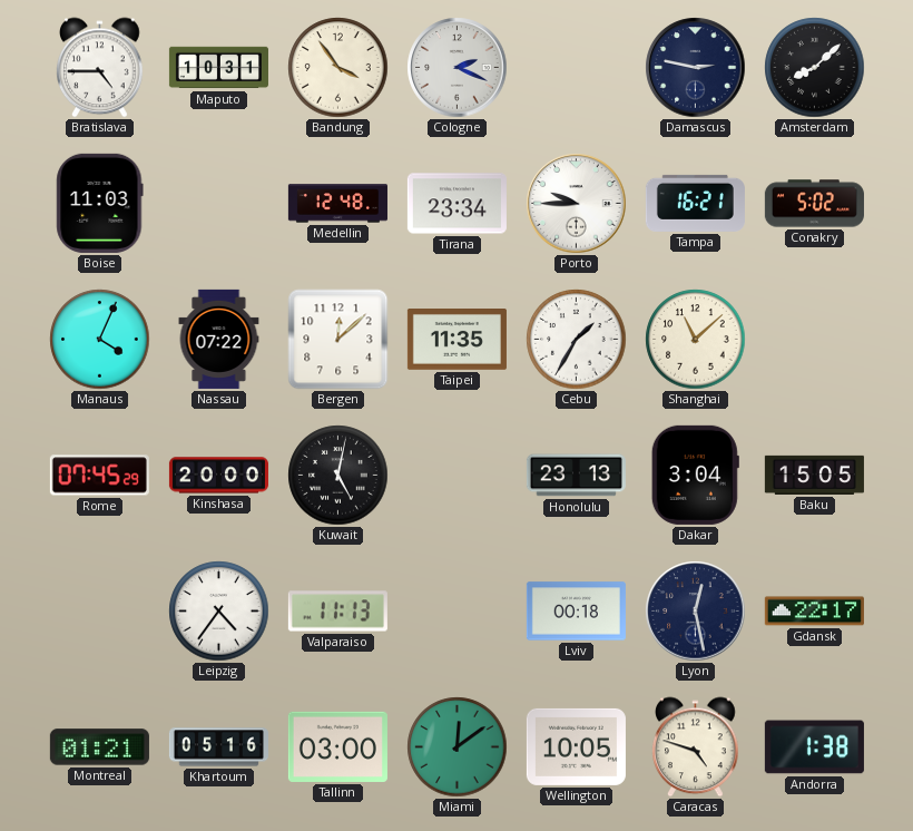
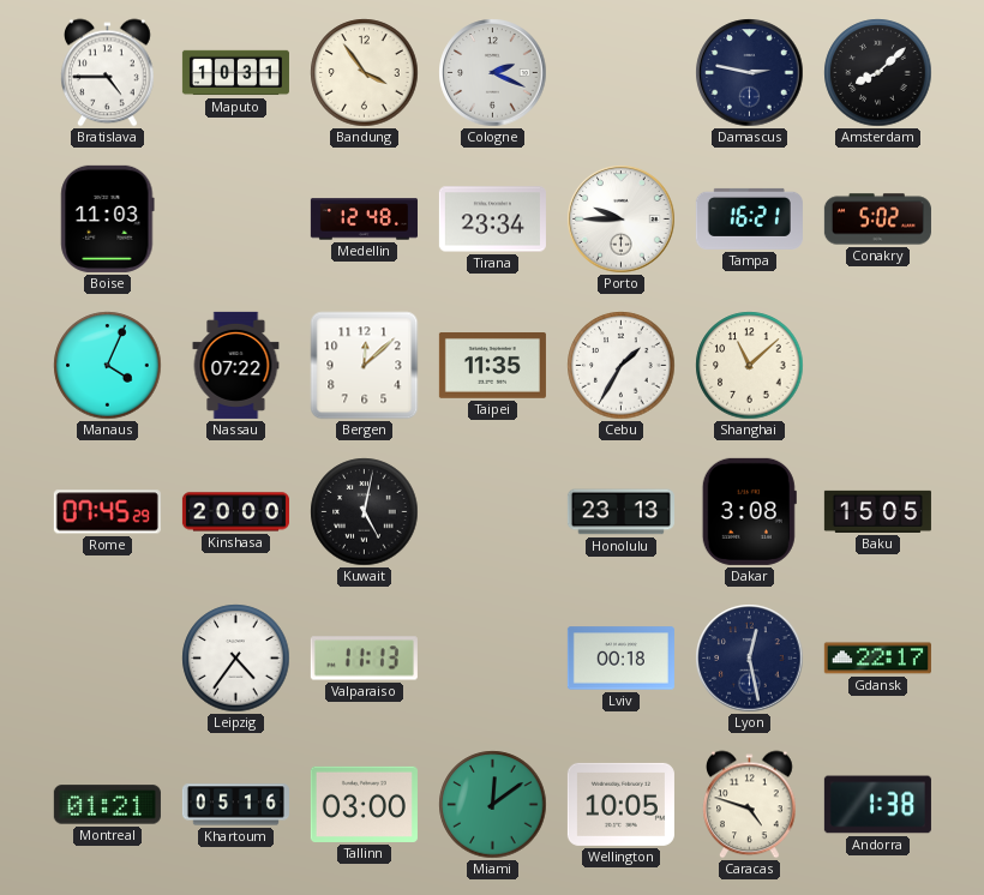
Dakar: 3:04 -> 3:08 (749, 511)
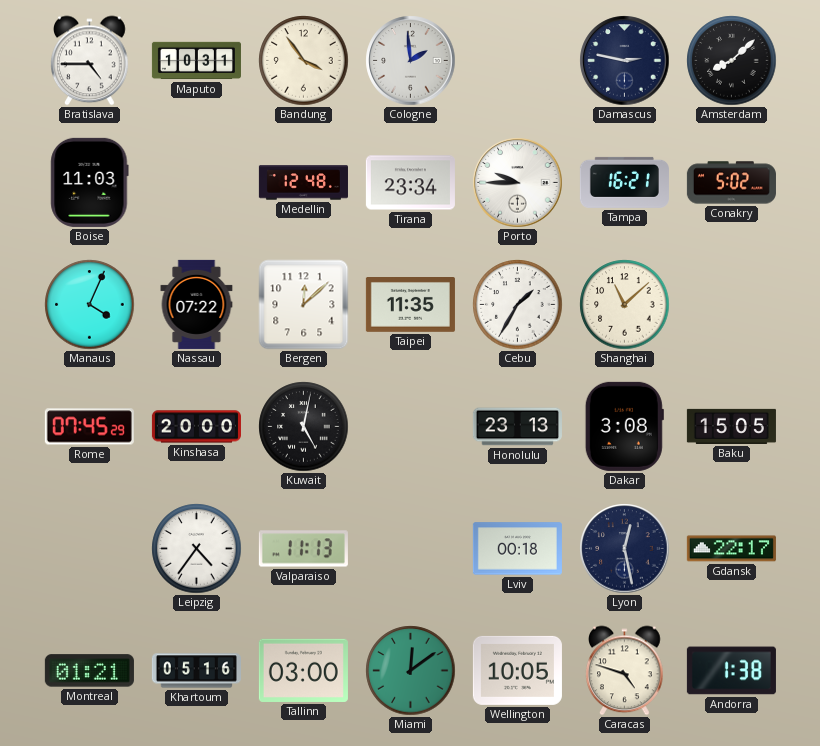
Cologne: 2:19 -> 1:59 (411, 61)
